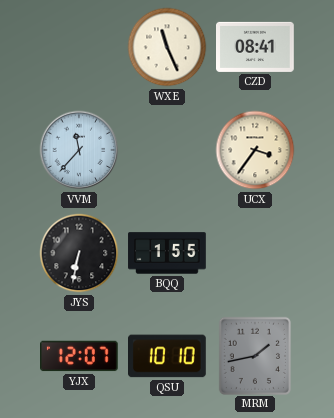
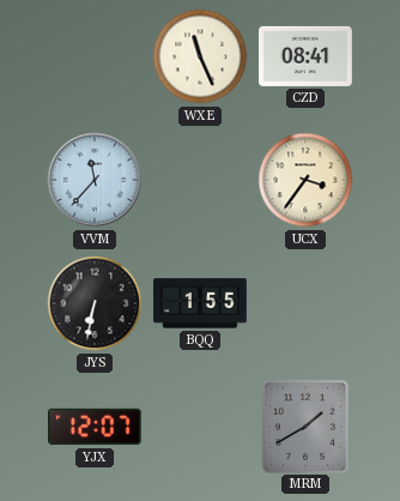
QSU: 10:10 -> none (168, 356)
MRM: 1:43 -> 1:40 (305, 425)
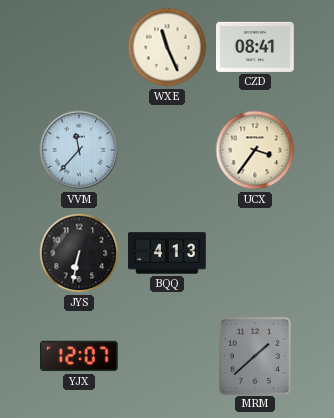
BQQ: 1:55 -> 4:13 (167, 253)
MRM: 1:40 -> 1:38 (255, 355)
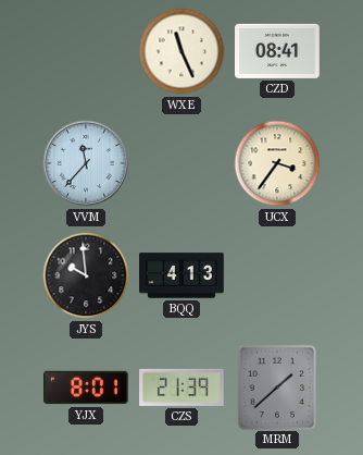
JYS: 6:32 -> 9:59 (86, 275)
YJX: 12:07 -> 8:01 (87, 388)
CZS: none -> 21:39 (183, 388)
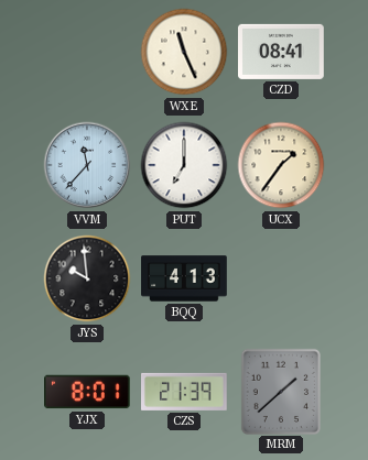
PUT: none -> 7:00 (184, 165)
UCX: 3:36 -> 1:36 (281, 165)
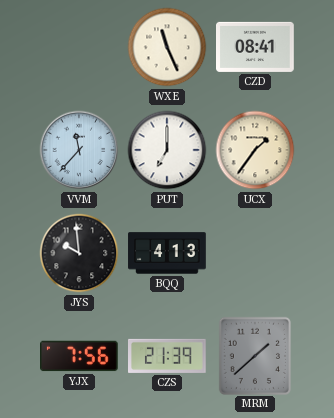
YJX: 8:01 -> 7:56 (80, 356)
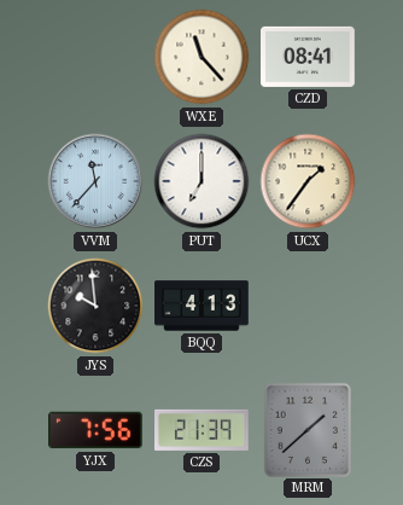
WXE: 11:26 -> 11:23 (201, 57)
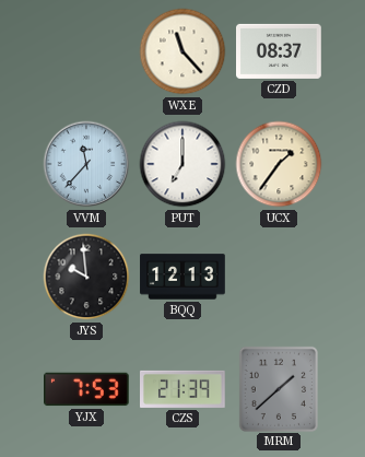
CZD: 08:41 -> 08:37 (280, 51)
BQQ: 4:13 -> 12:13 (182, 277)
YJX: 7:56 -> 7:53 (87, 389)
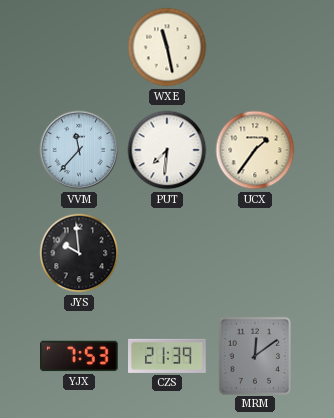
WXE: 11:23 -> 11:28 (167, 47)
CZD: 08:37 -> none (280, 51)
PUT: 7:00 -> 7:31 (167, 150)
BQQ: 12:13 -> none (182, 277)
MRM: 1:38 -> 12:09 (255, 355)
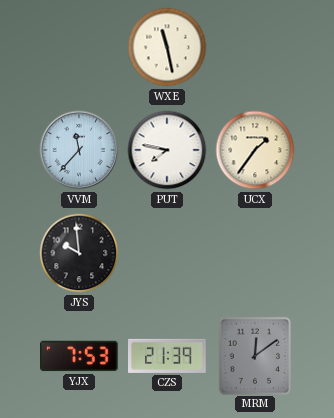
PUT: 7:31 -> 7:47 (167, 150)
